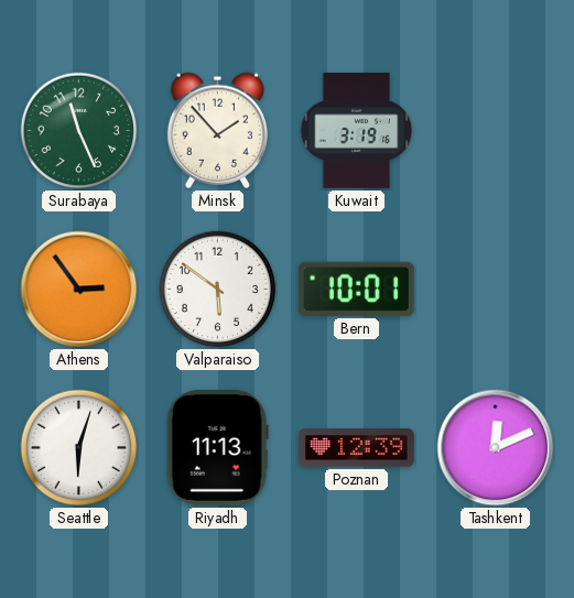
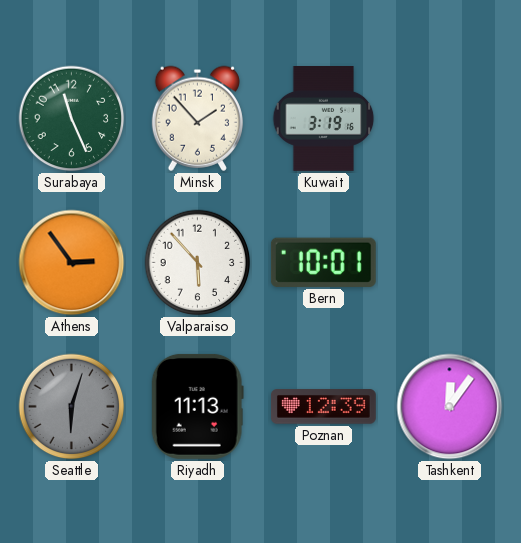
Valparaiso: 5:51 -> 5:53 (198, 263)
Seattle dial: white -> grey (72, 407)
Tashkent: 12:11 -> 12:06 (450, 407)
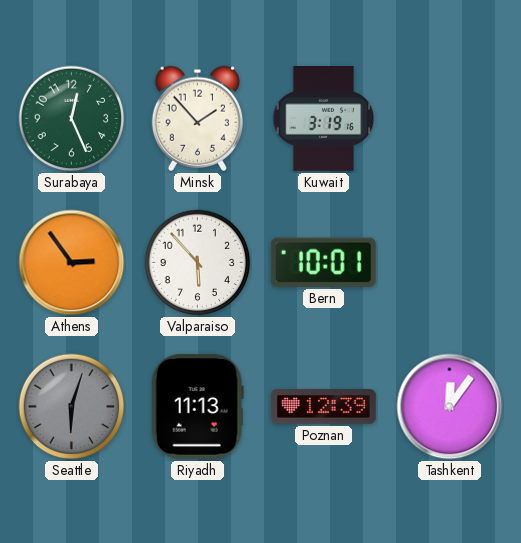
Surabaya: 11:26 -> 12:26 (72, 119)
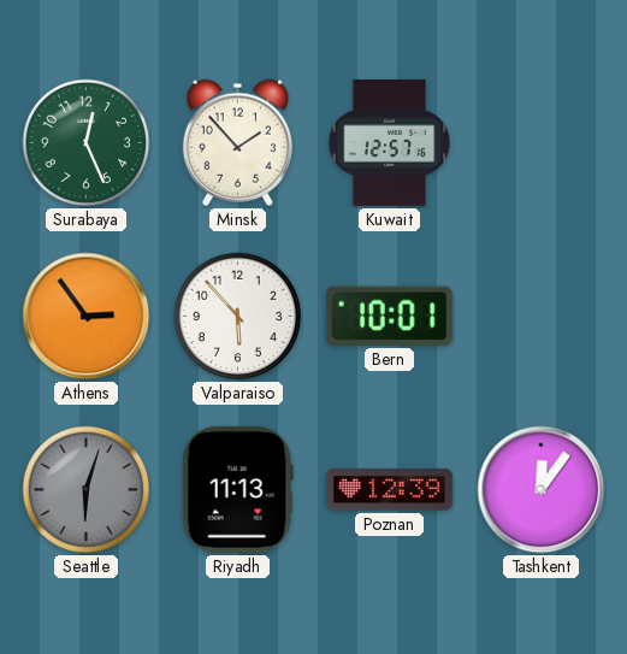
Kuwait: 3:19 -> 12:57 (390, 143)
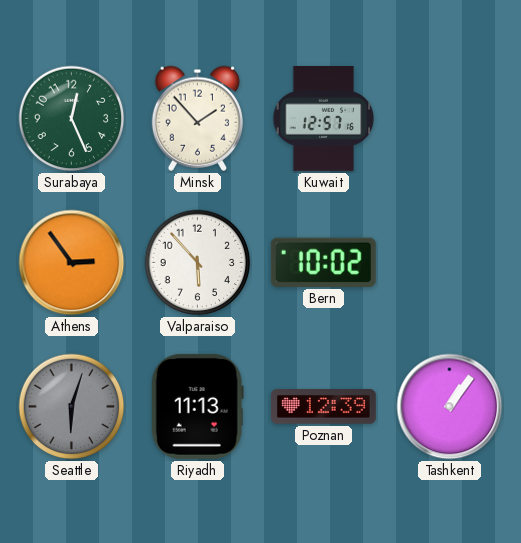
Bern: 10:01 -> 10:02 (323, 262)
Tashkent: 12:06 -> 1:06 (450, 407)
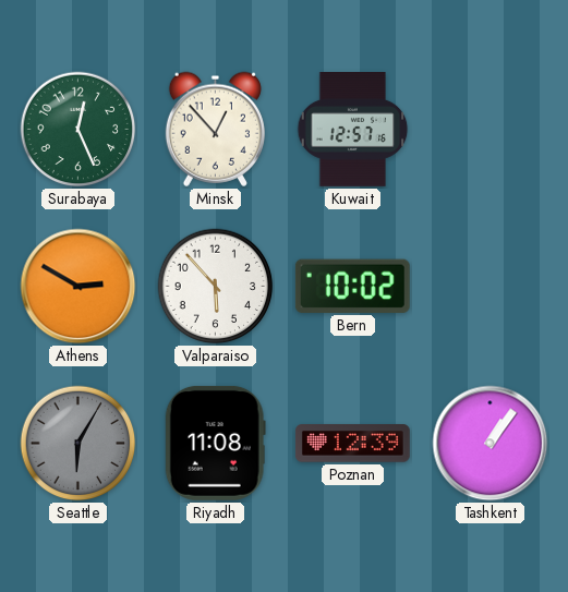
Minsk: 1:53 -> 12:53 (215, 129)
Athens: 2:54 -> 2:50 (78, 287)
Seattle: 6:03 -> 6:05 (78, 444)
Riyadh: 11:13 -> 11:08 (215, 443)
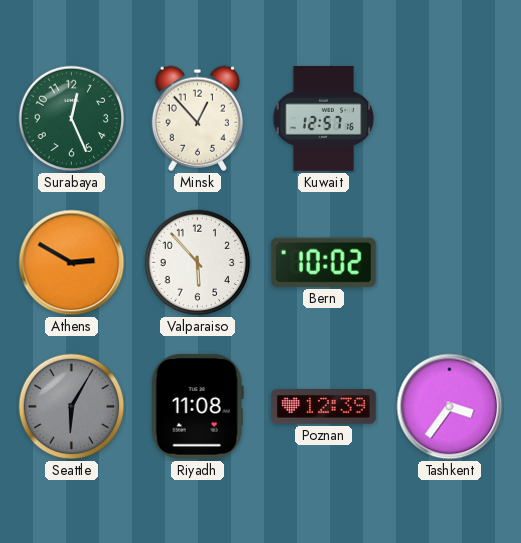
Tashkent: 1:06 -> 3:36 (450, 407)
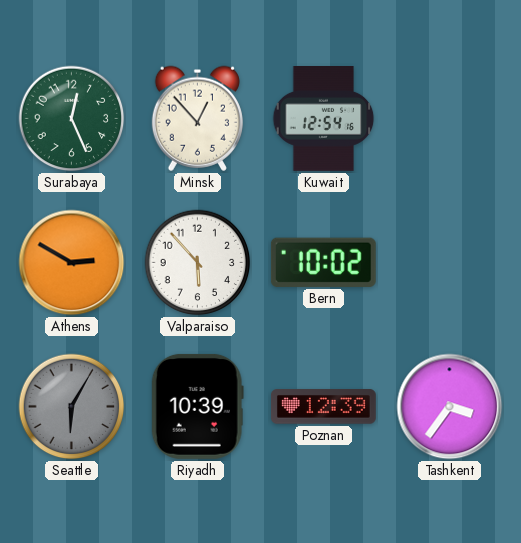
Kuwait: 12:57 -> 12:54 (324, 119)
Riyadh: 11:08 -> 10:39 (197, 406)
